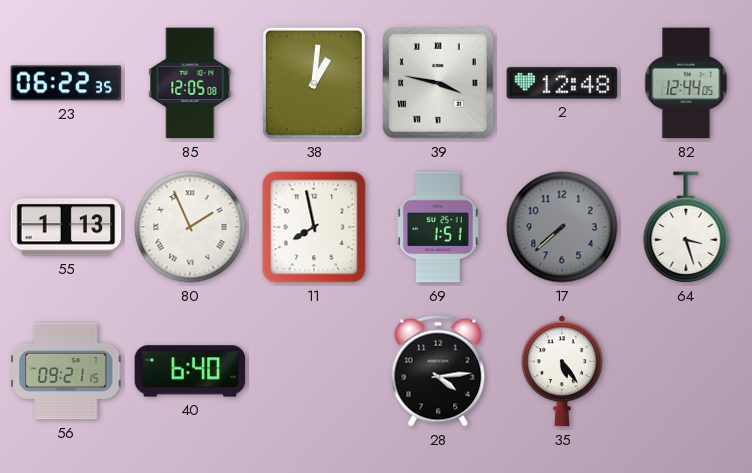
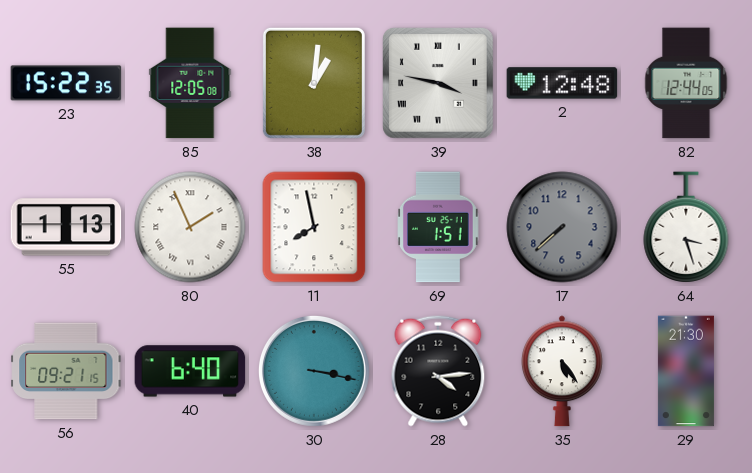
23: 06:22 -> 15:22 (66, 83)
30: none -> 3:17 (314, 371)
29: none -> 21:30 (686, 371)
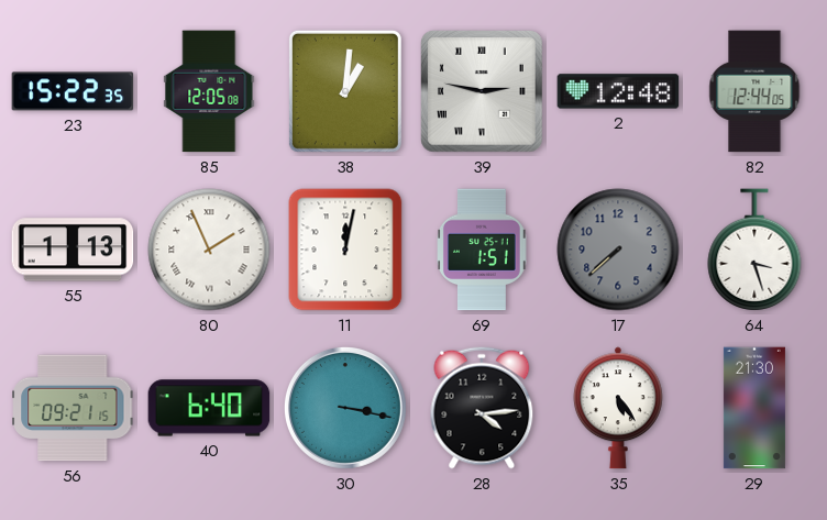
39: 3:47 -> 2:47 (483, 92)
11: 7:58 -> 12:02 (345, 250)
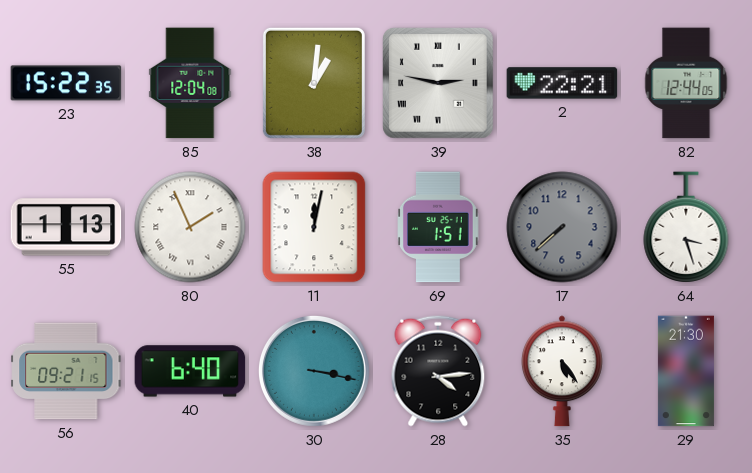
85: 12:05 -> 12:04 (190, 83)
2: 12:48 -> 22:21 (562, 83)
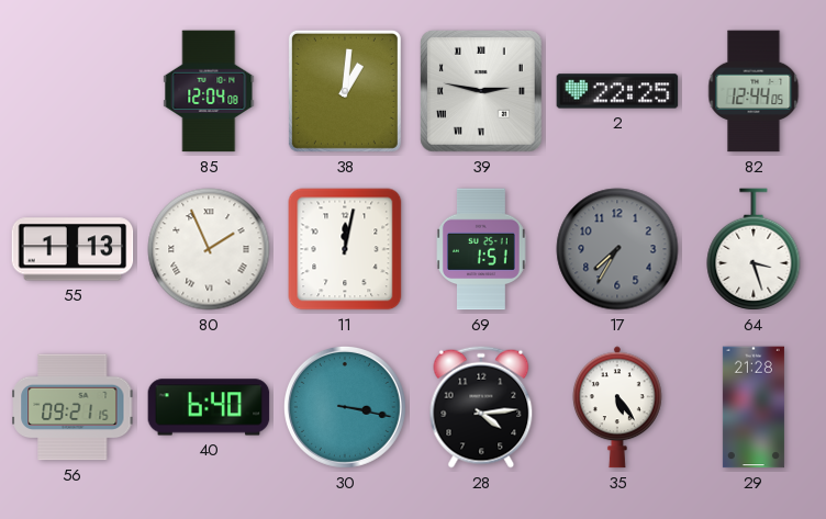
23: 15:22 -> none (66, 83)
2: 22:21 -> 22:25 (617, 91)
17: 7:38 -> 7:35 (617, 249)
29: 21:30 -> 21:28 (754, 407)
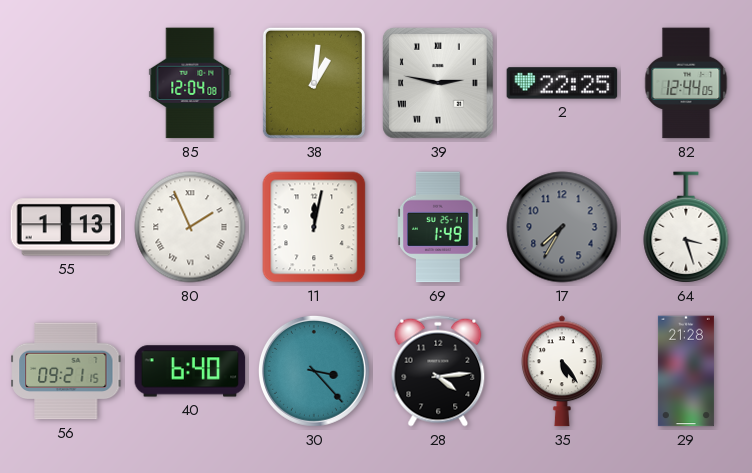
69: 1:51 -> 1:49 (439, 227)
30: 3:17 -> 3:23 (314, 371)
